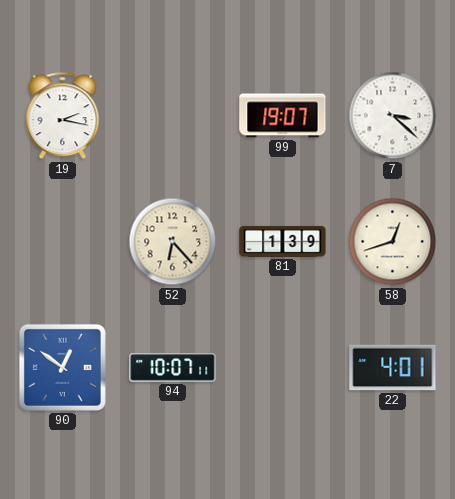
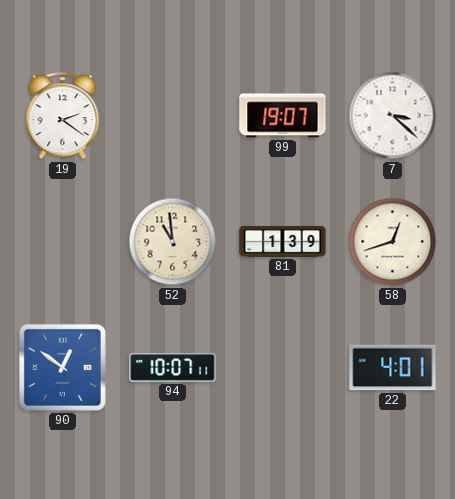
19: 2:17 -> 2:21 (63, 116)
52: 6:23 -> 10:59 (173, 242)
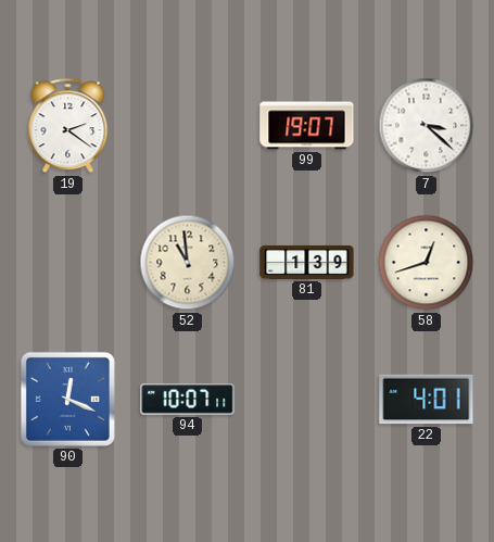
90: 12:51 -> 12:19 (67, 399)
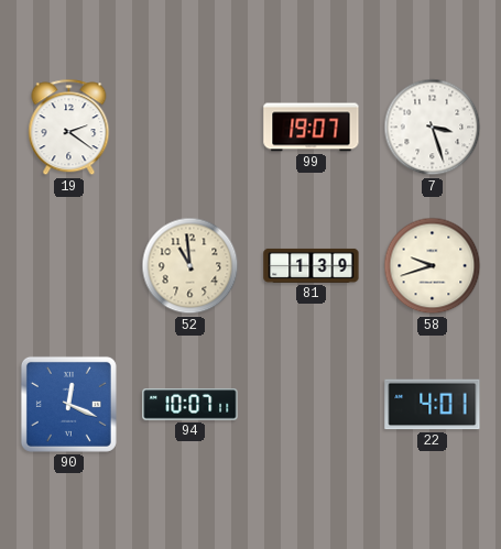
7: 3:22 -> 3:27 (433, 128)
58: 12:42 -> 9:42 (433, 266)
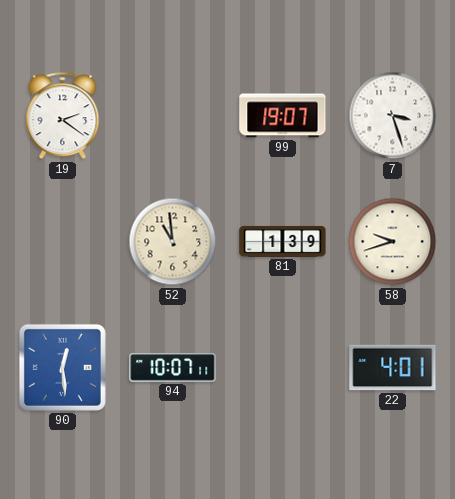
90: 12:19 -> 12:29 (62, 367)
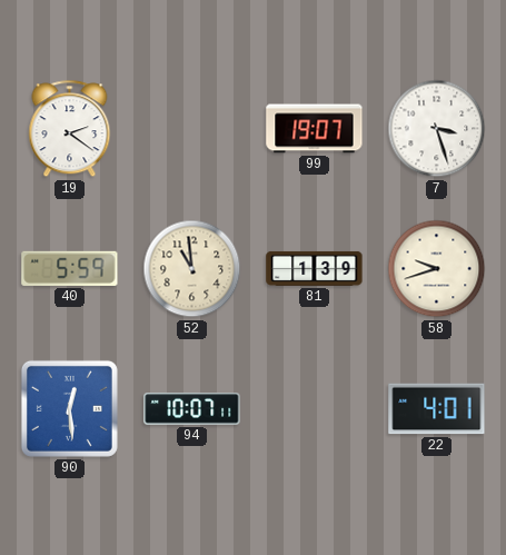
40: none -> 5:59 (70, 268)
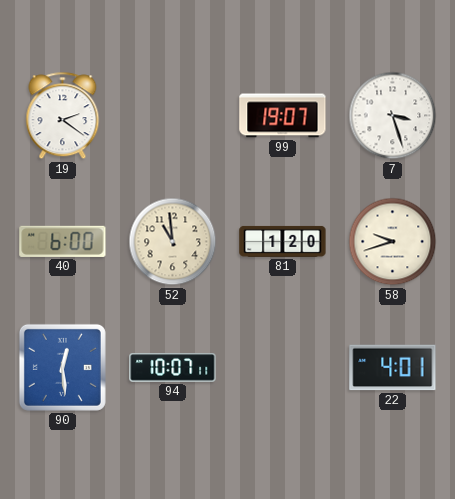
40: 5:59 -> 6:00 (63, 241)
81: 1:39 -> 1:20 (283, 241)
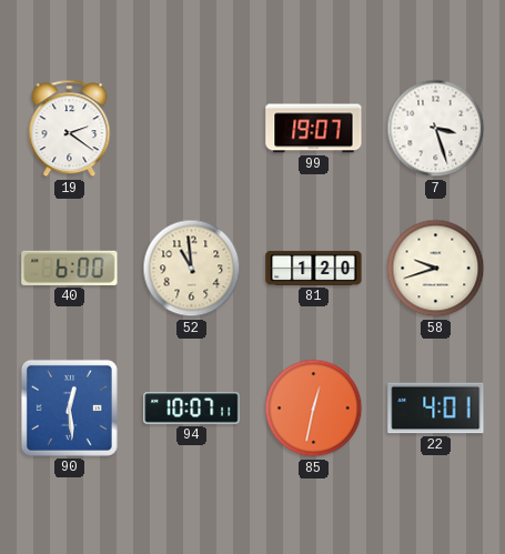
85: none -> 12:32 (314, 409)
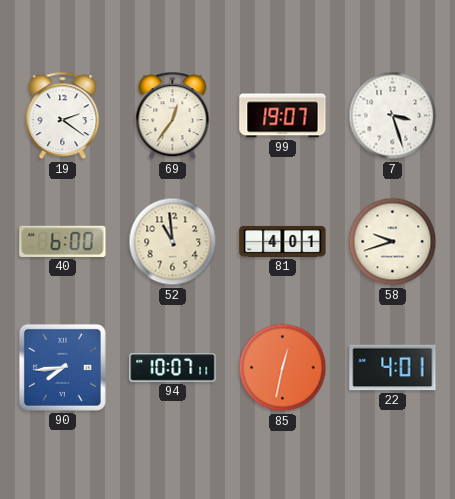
69: none -> 12:36 (173, 116)
81: 1:20 -> 4:01 (283, 241)
90: 12:29 -> 7:44 (62, 367)
